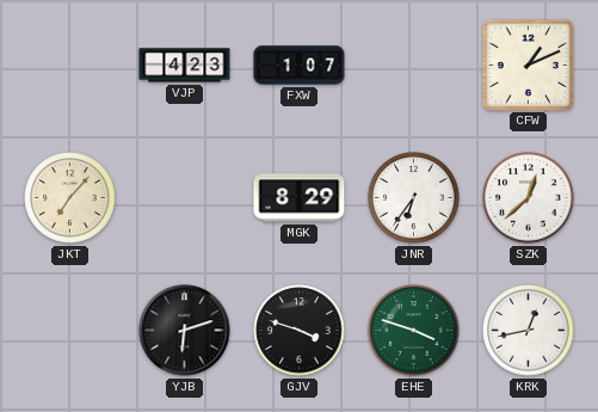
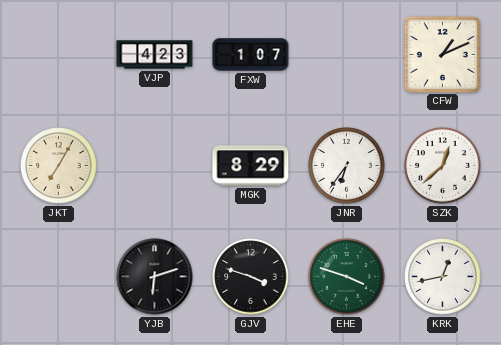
JKT: 7:07 -> 7:05 (59, 166)
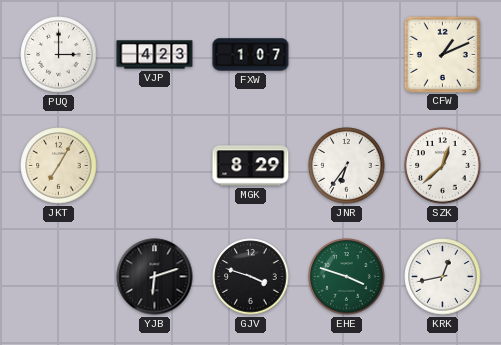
PUQ: none -> 3:00 (59, 55)
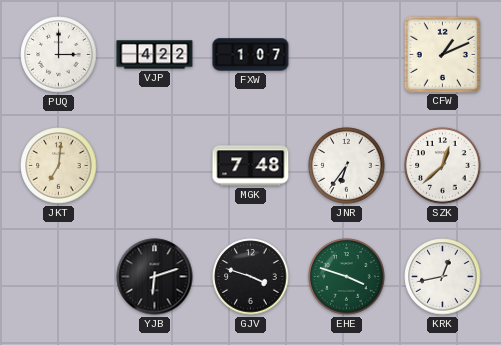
VJP: 4:23 -> 4:22 (155, 55)
JKT: 7:05 -> 7:01 (59, 166)
MGK: 8:29 -> 7:48 (251, 166)
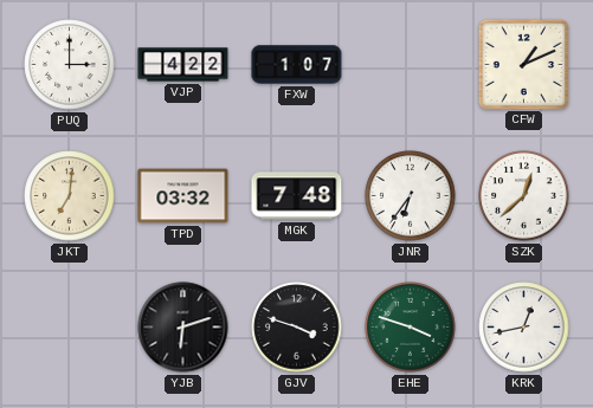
TPD: none -> 03:32 (183, 196)
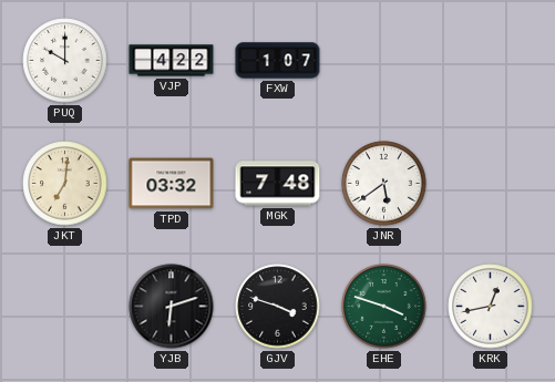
PUQ: 3:00 -> 10:00 (65, 61)
CFW: 1:11 -> none (523, 64)
JNR: 6:36 -> 5:39 (384, 184)
SZK: 12:38 -> none (524, 196)
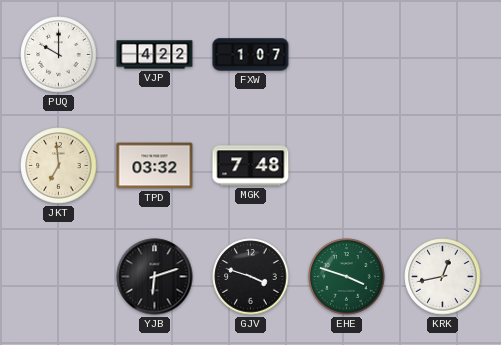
JKT: 7:01 -> 6:59 (59, 166)
JNR: 5:39 -> none (384, 184)
